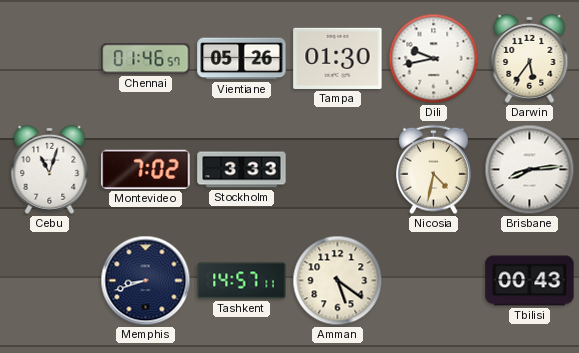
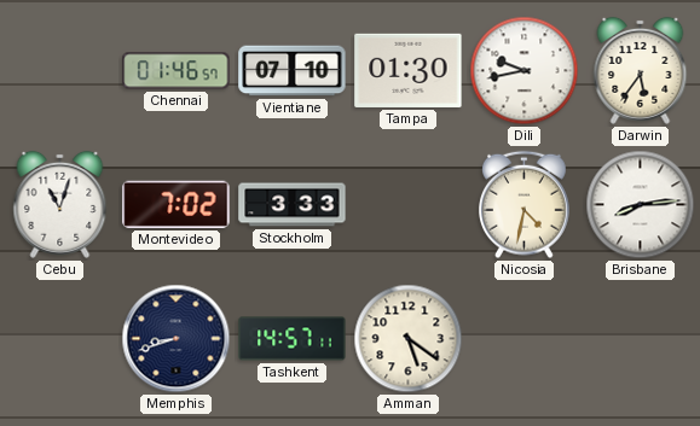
Vientiane: 05:26 -> 07:10 (293, 71)
Tbilisi: 00:43 -> none (530, 281)
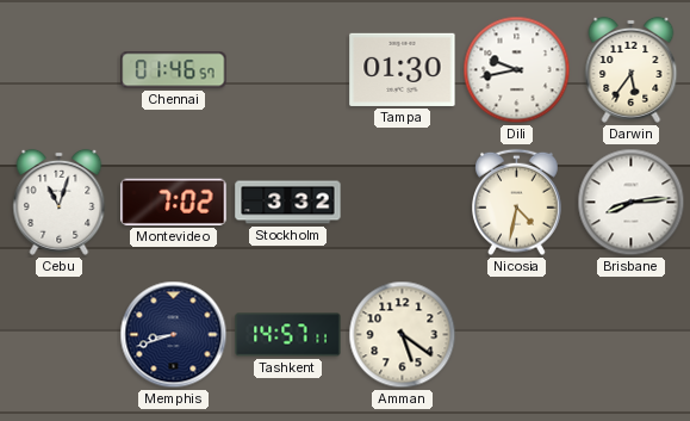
Vientiane: 07:10 -> none (293, 71)
Stockholm: 3:33 -> 3:32 (288, 203)
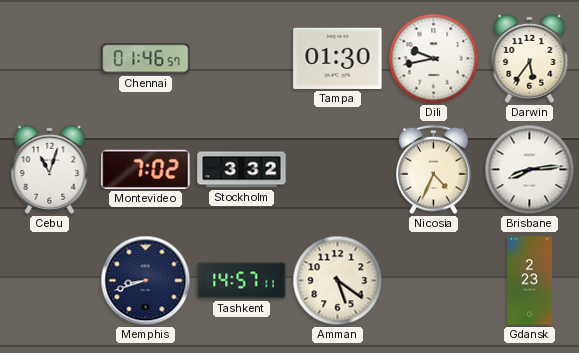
Nicosia: 4:32 -> 4:34 (434, 170)
Gdansk: none -> 2:23 (530, 281)
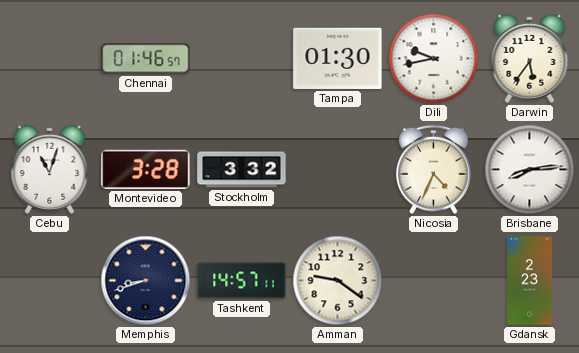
Montevideo: 7:02 -> 3:28 (146, 169)
Amman: 5:21 -> 9:21 (338, 281)
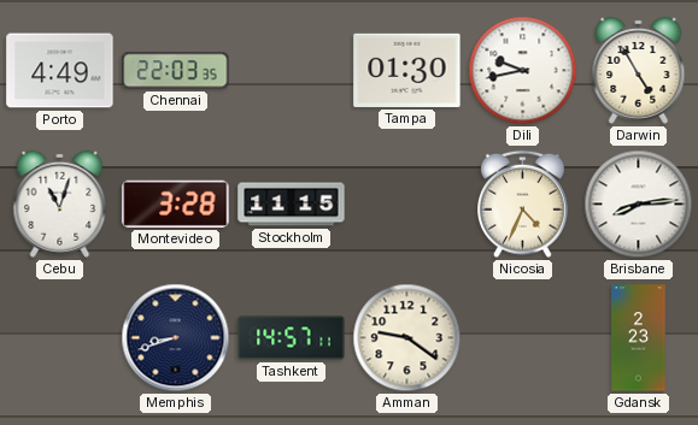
Porto: none -> 4:49 (60, 71)
Chennai: 01:46 -> 22:03 (176, 71)
Darwin: 5:36 -> 4:55 (639, 70)
Stockholm: 3:32 -> 11:15 (292, 205)
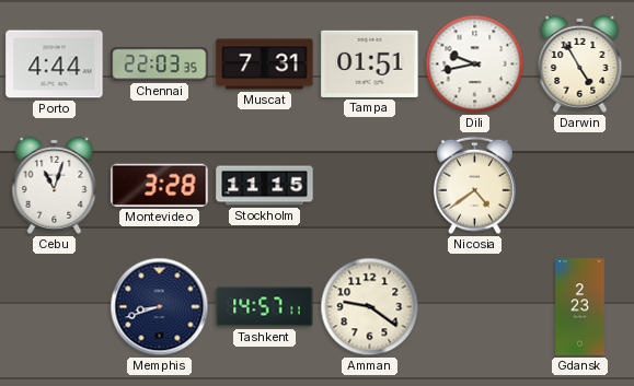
Porto: 4:49 -> 4:44 (55, 65)
Muscat: none -> 7:31 (265, 65)
Tampa: 01:30 -> 01:51 (370, 63)
Nicosia: 4:34 -> 4:39 (475, 186)
Brisbane: 8:14 -> none (639, 205)
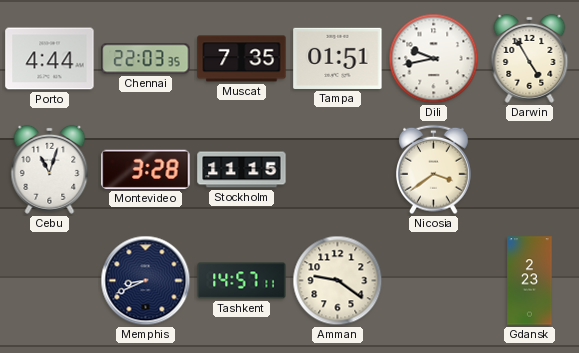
Muscat: 7:31 -> 7:35 (242, 59)
Nicosia: 4:39 -> 3:39 (434, 170)
Memphis: 8:42 -> 8:41 (146, 281)
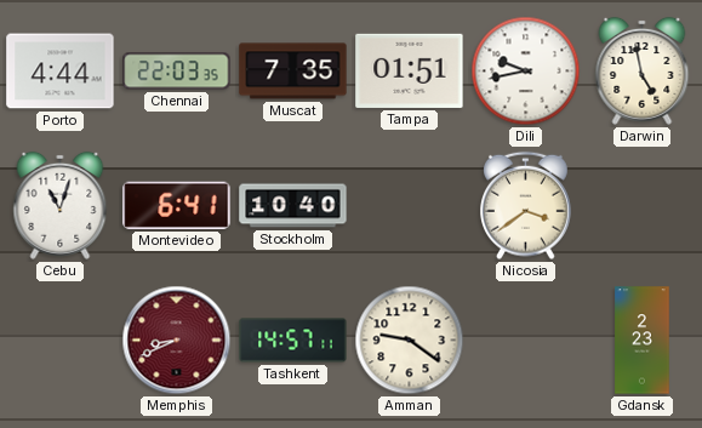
Darwin: 4:55 -> 4:58 (643, 70)
Montevideo: 3:28 -> 6:41 (177, 205)
Stockholm: 11:15 -> 10:40 (293, 206)
Memphis dial: navy -> burgundy (177, 341)
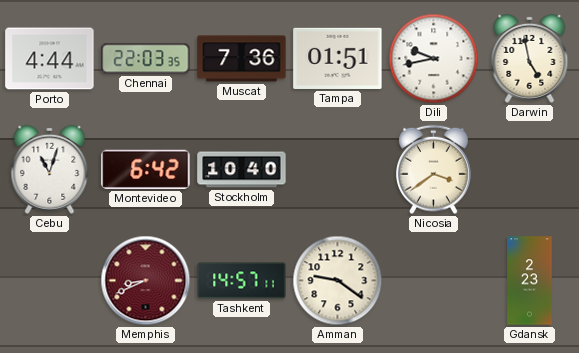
Muscat: 7:35 -> 7:36 (242, 59)
Montevideo: 6:41 -> 6:42 (146, 169)
